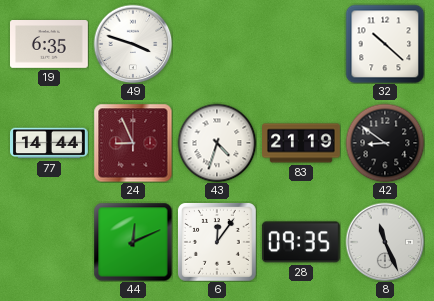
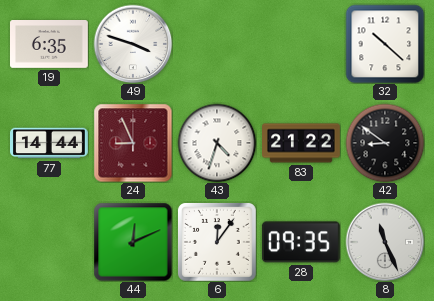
83: 21:19 -> 21:22 (302, 143)
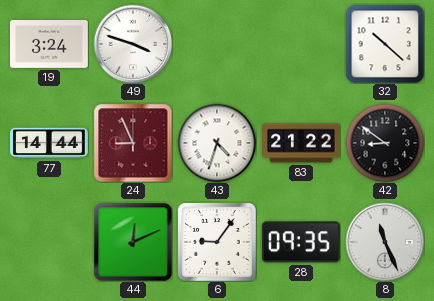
19: 6:35 -> 3:24 (50, 45)
6: 12:06 -> 9:06 (217, 242)
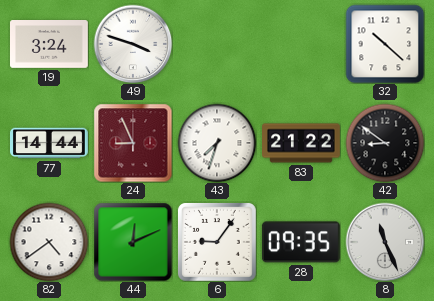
43: 4:33 -> 7:33 (217, 143)
82: none -> 4:39 (49, 242)
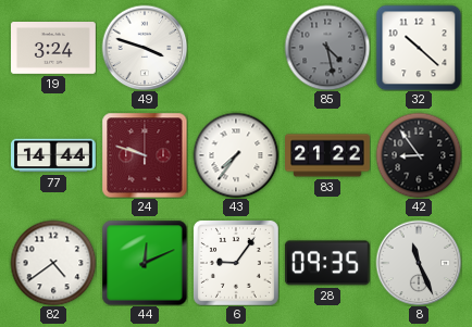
85: none -> 4:28 (327, 48)
24: 8:56 -> 9:48 (145, 155)
43: 7:33 -> 7:36 (236, 155)
42: 8:51 -> 8:54 (419, 155)
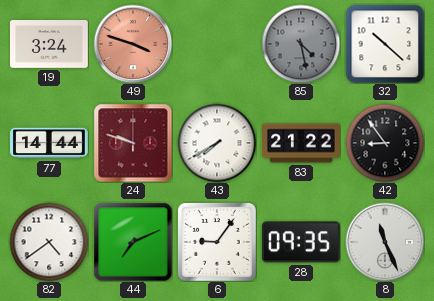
49 dial: white -> salmon (133, 44)
43: 7:36 -> 7:40 (217, 143)
44: 12:11 -> 7:11 (133, 242)
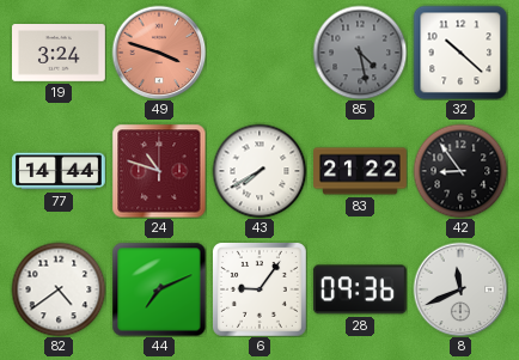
24: 9:48 -> 10:48 (159, 171)
28: 09:35 -> 09:36 (360, 289)
8: 11:26 -> 11:41 (460, 289)
